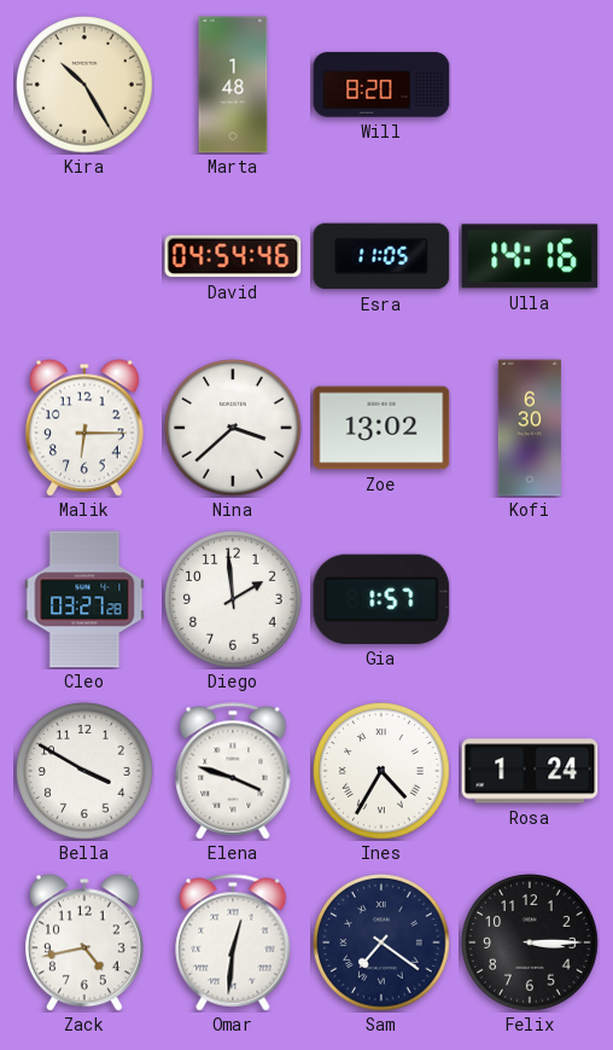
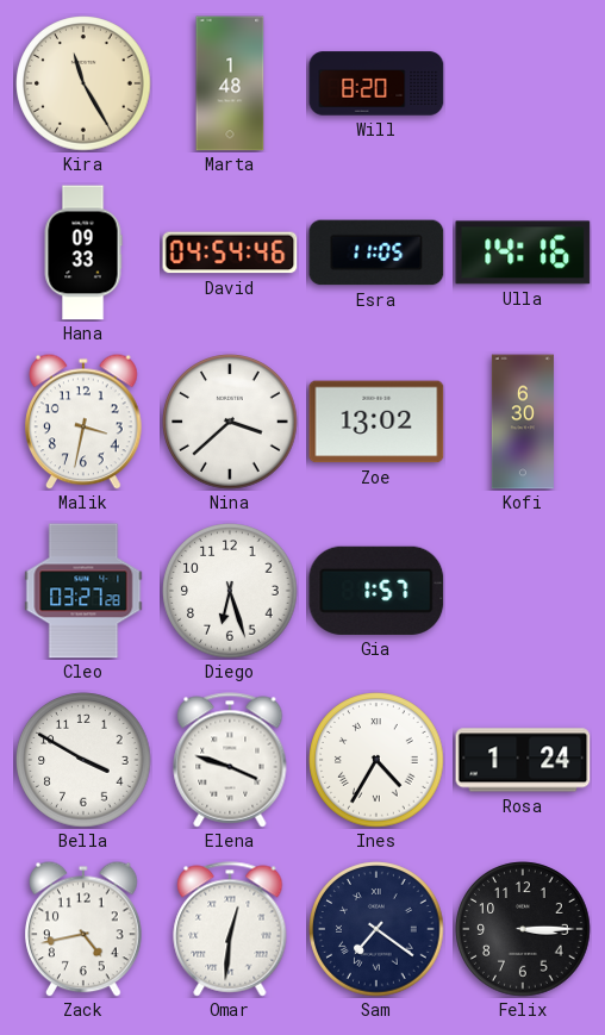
Kira: 10:25 -> 11:25 (83, 83)
Hana: none -> 09:33 (83, 252)
Malik: 6:15 -> 3:32 (85, 422)
Diego: 1:59 -> 6:27 (230, 591)
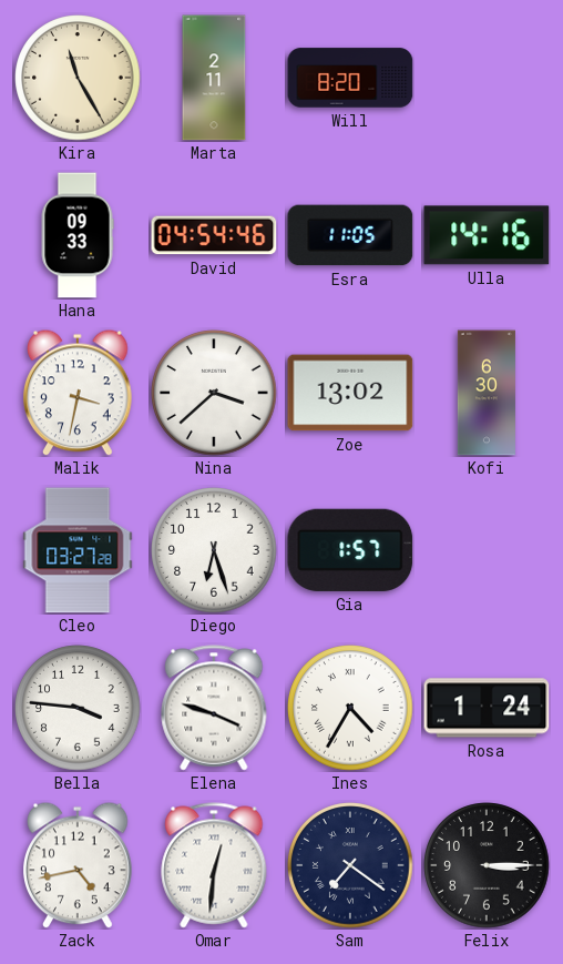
Marta: 1:48 -> 2:11 (214, 78)
Bella: 3:50 -> 3:46 (78, 708)
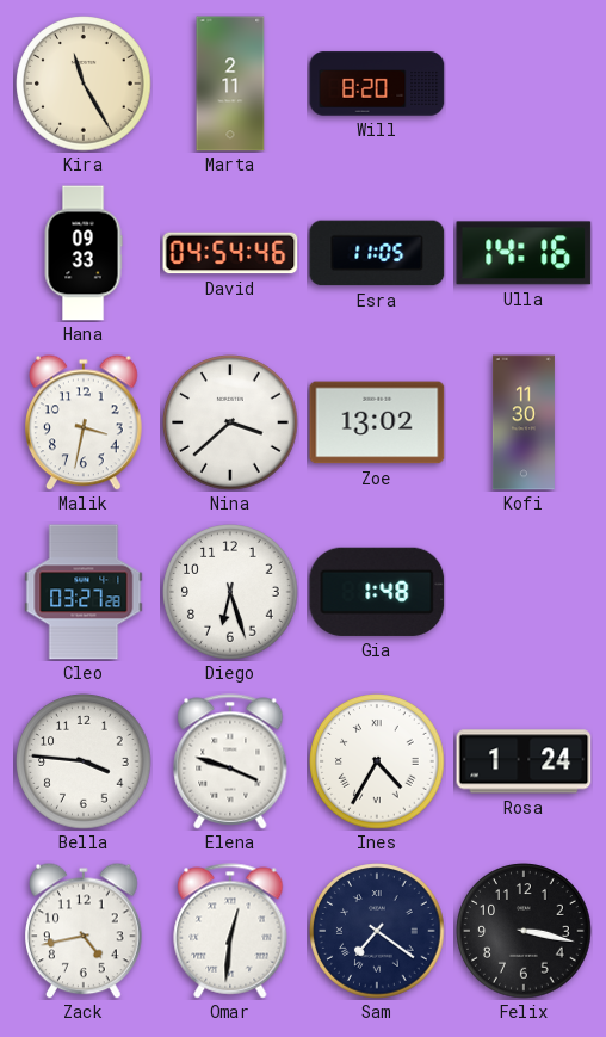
Kofi: 6:30 -> 11:30 (524, 422)
Gia: 1:57 -> 1:48 (377, 592)
Felix: 3:15 -> 3:17 (524, 931)
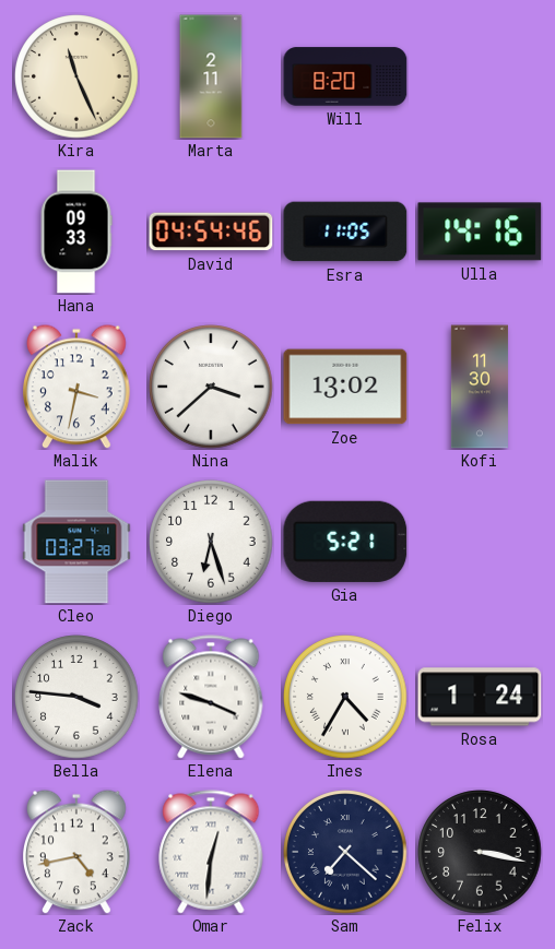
Kira: 11:25 -> 11:26 (76, 76)
Gia: 1:48 -> 5:21 (345, 542)
Sam: 7:21 -> 7:22 (345, 852)
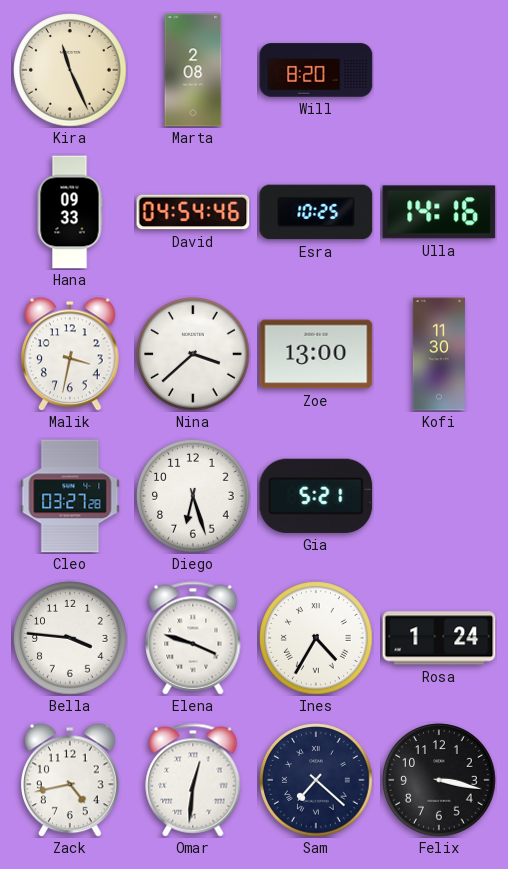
Marta: 2:11 -> 2:08 (193, 70)
Esra: 11:05 -> 10:25 (316, 212)
Zoe: 13:02 -> 13:00 (316, 354)
